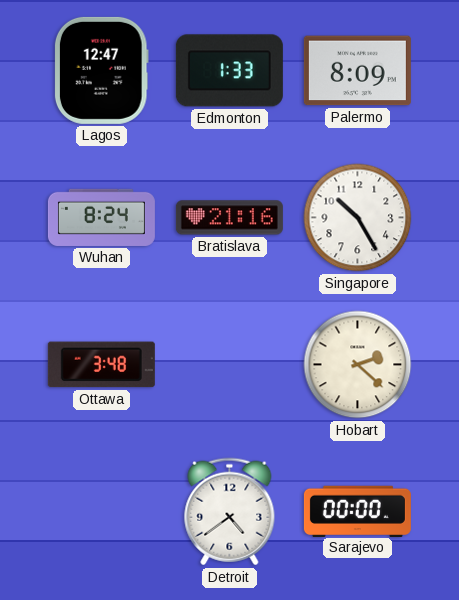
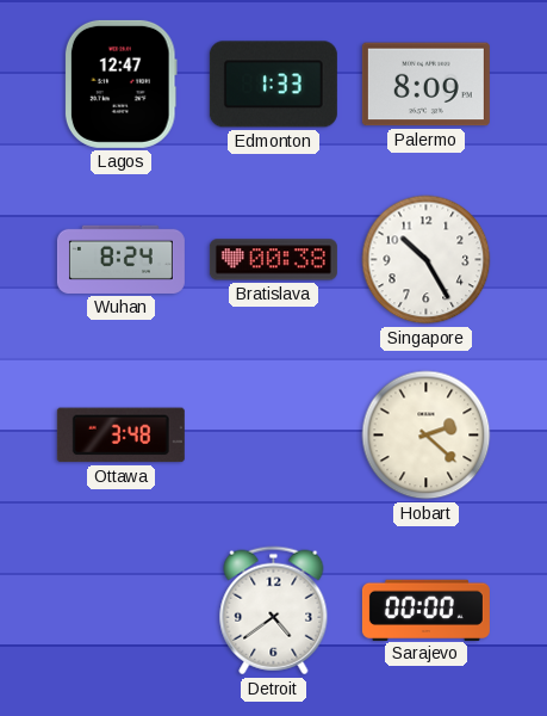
Bratislava: 21:16 -> 00:38 (273, 260)
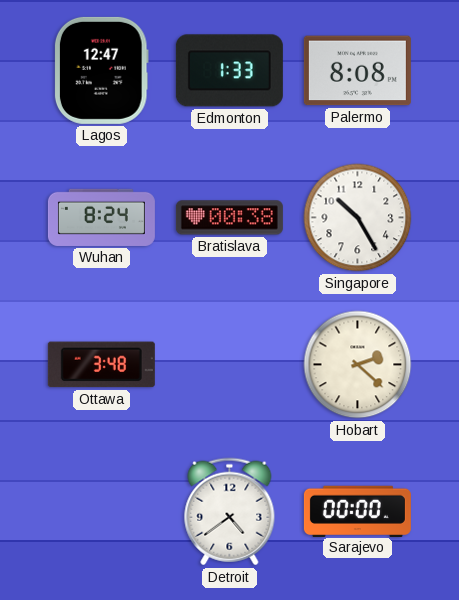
Palermo: 8:09 -> 8:08 (357, 71)
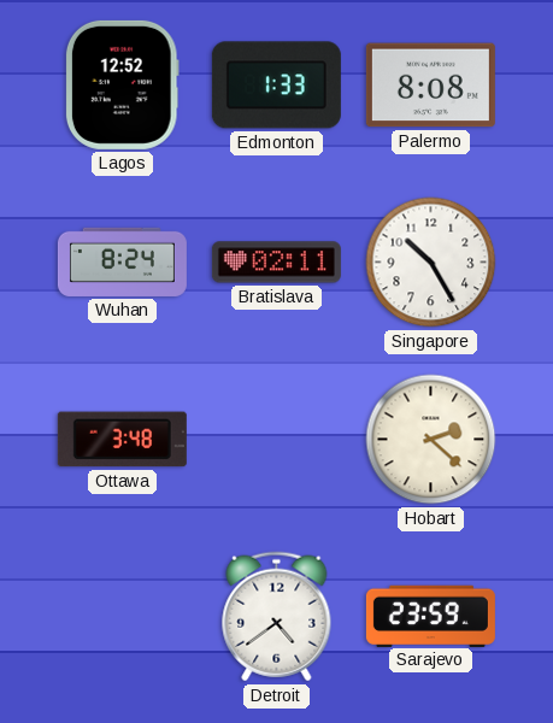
Lagos: 12:47 -> 12:52 (122, 84)
Bratislava: 00:38 -> 02:11 (276, 263)
Sarajevo: 00:00 -> 23:59 (430, 616)
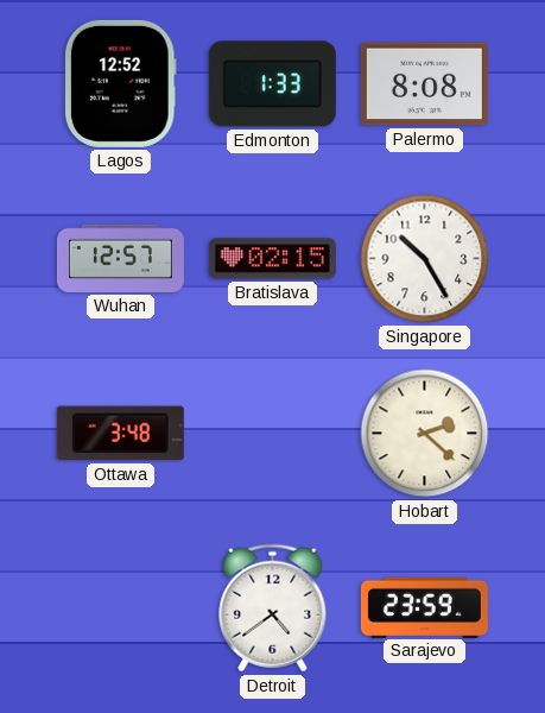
Wuhan: 8:24 -> 12:57 (120, 258)
Bratislava: 02:11 -> 02:15 (272, 259)
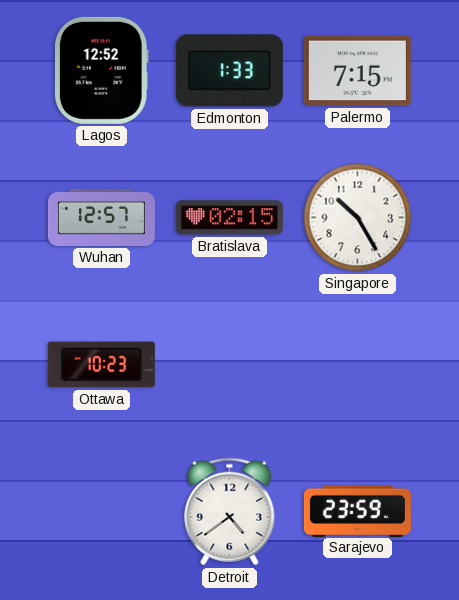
Palermo: 8:08 -> 7:15 (357, 71)
Ottawa: 3:48 -> 10:23 (101, 365)
Hobart: 2:22 -> none (425, 434)
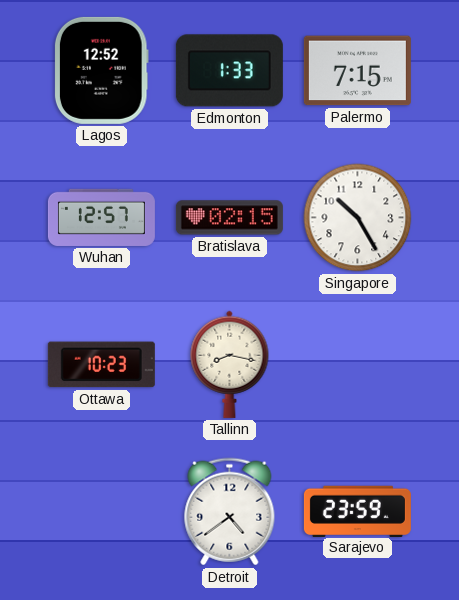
Tallinn: none -> 8:17 (230, 364)
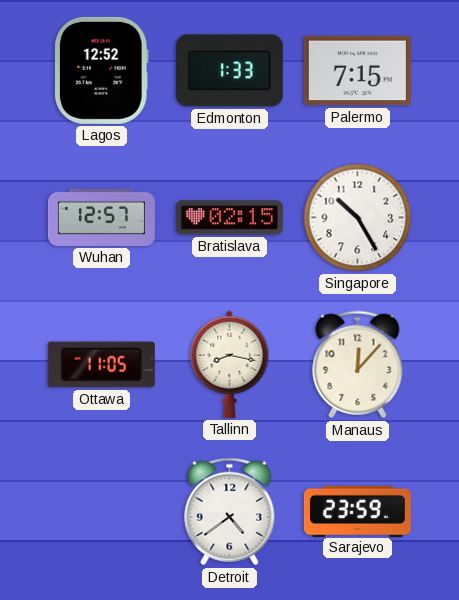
Ottawa: 10:23 -> 11:05 (101, 365)
Manaus: none -> 12:07 (358, 365)
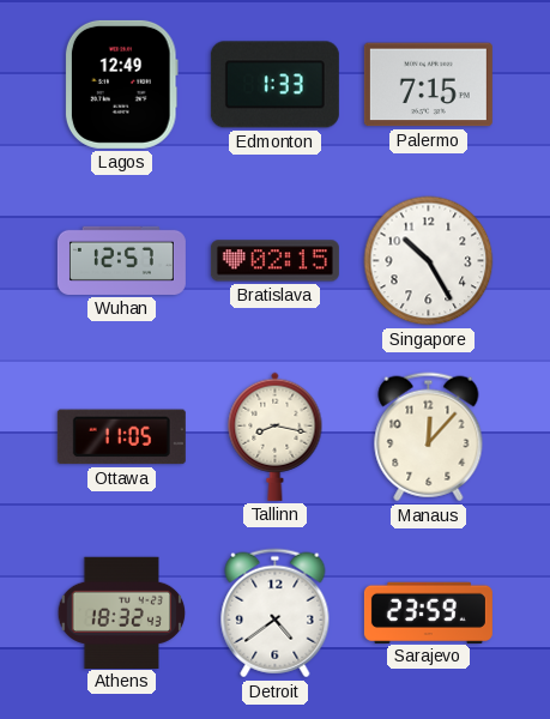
Lagos: 12:52 -> 12:49 (121, 84)
Athens: none -> 18:32 (122, 612)
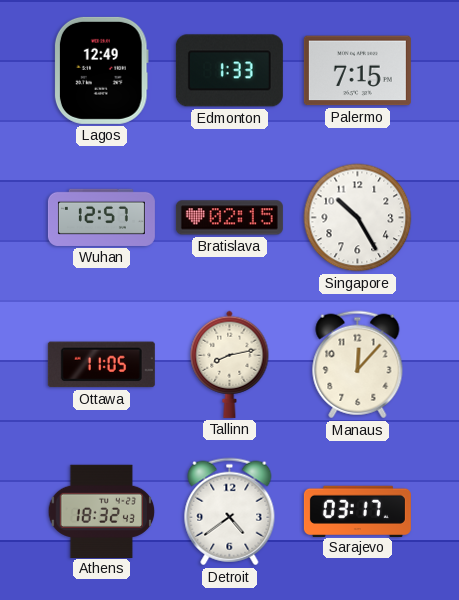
Tallinn: 8:17 -> 8:13 (230, 364)
Sarajevo: 23:59 -> 03:17 (357, 511)
